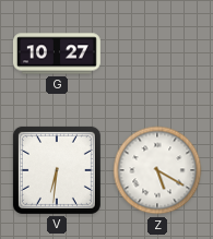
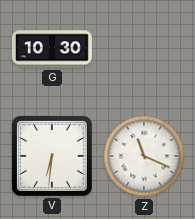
G: 10:27 -> 10:30 (52, 49)
Z: 5:20 -> 11:19 (144, 156)
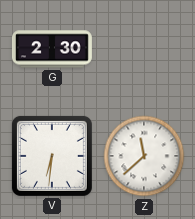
G: 10:30 -> 2:30 (52, 49)
Z: 11:19 -> 11:38 (144, 156)
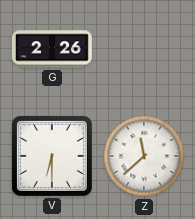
G: 2:30 -> 2:26 (52, 49)
V: 6:31 -> 6:30 (52, 156)
